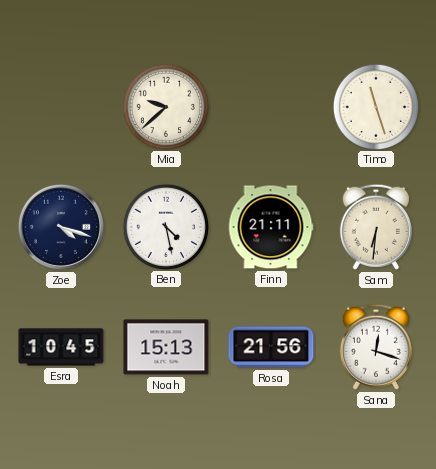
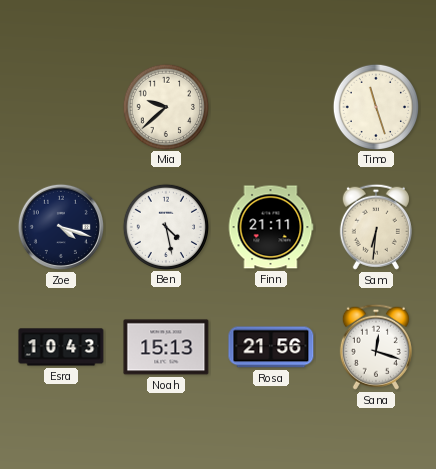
Esra: 10:45 -> 10:43 (61, 347)
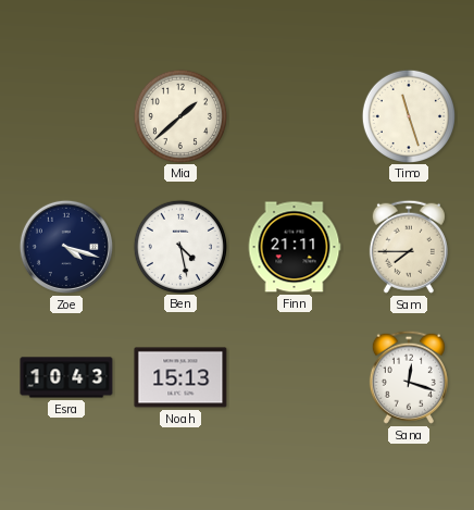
Mia: 9:38 -> 1:38 (179, 115)
Sam: 6:31 -> 7:45 (409, 247)
Rosa: 21:56 -> none (271, 347)
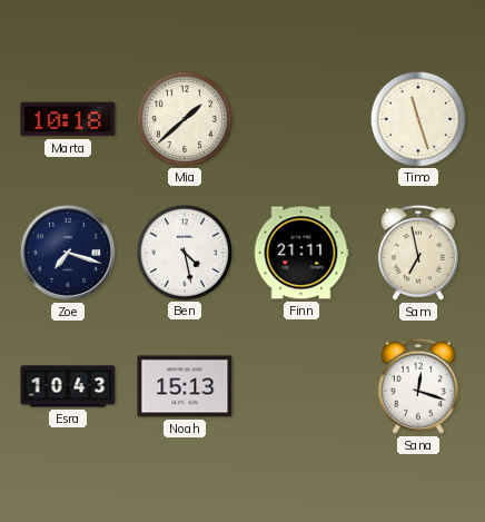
Marta: none -> 10:18 (68, 119)
Zoe: 4:18 -> 7:18 (68, 253)
Sam: 7:45 -> 6:58 (418, 253)
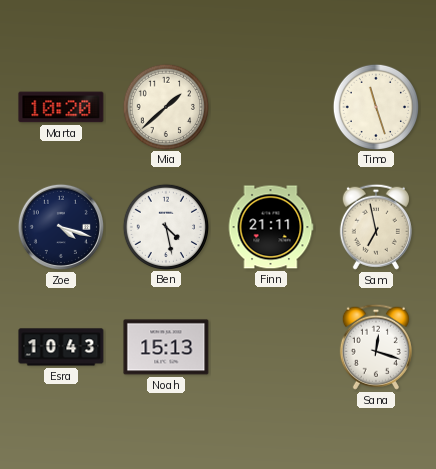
Marta: 10:18 -> 10:20 (61, 107)
Zoe: 7:18 -> 4:18 (61, 227)
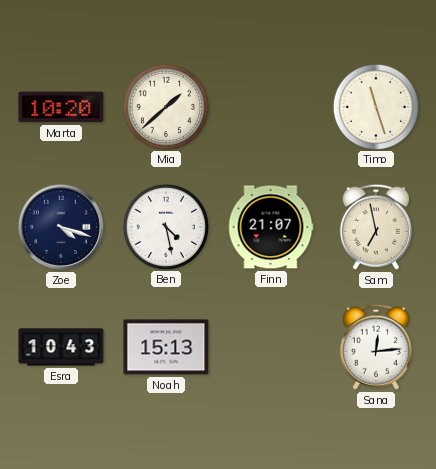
Finn: 21:11 -> 21:07 (271, 227)
Sana: 12:18 -> 12:14 (376, 347)
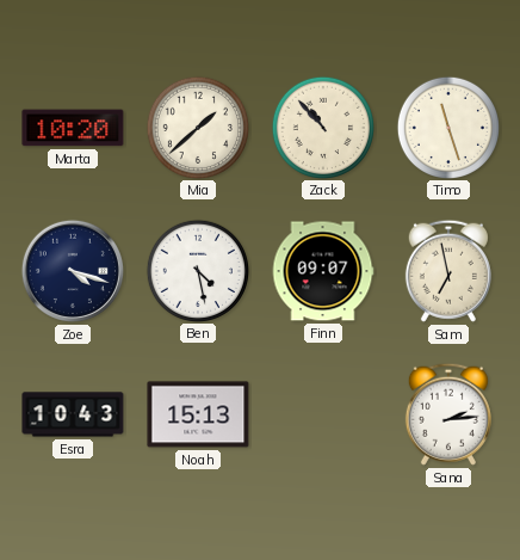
Zack: none -> 10:53 (322, 127)
Finn: 21:07 -> 09:07 (323, 271)
Sana: 12:14 -> 2:14 (448, 414)
